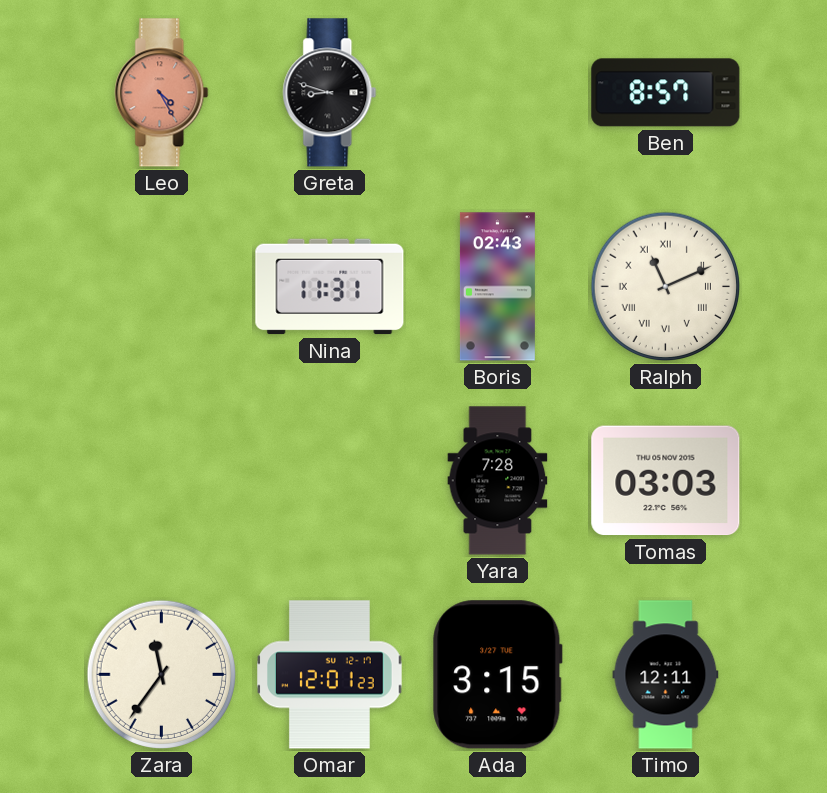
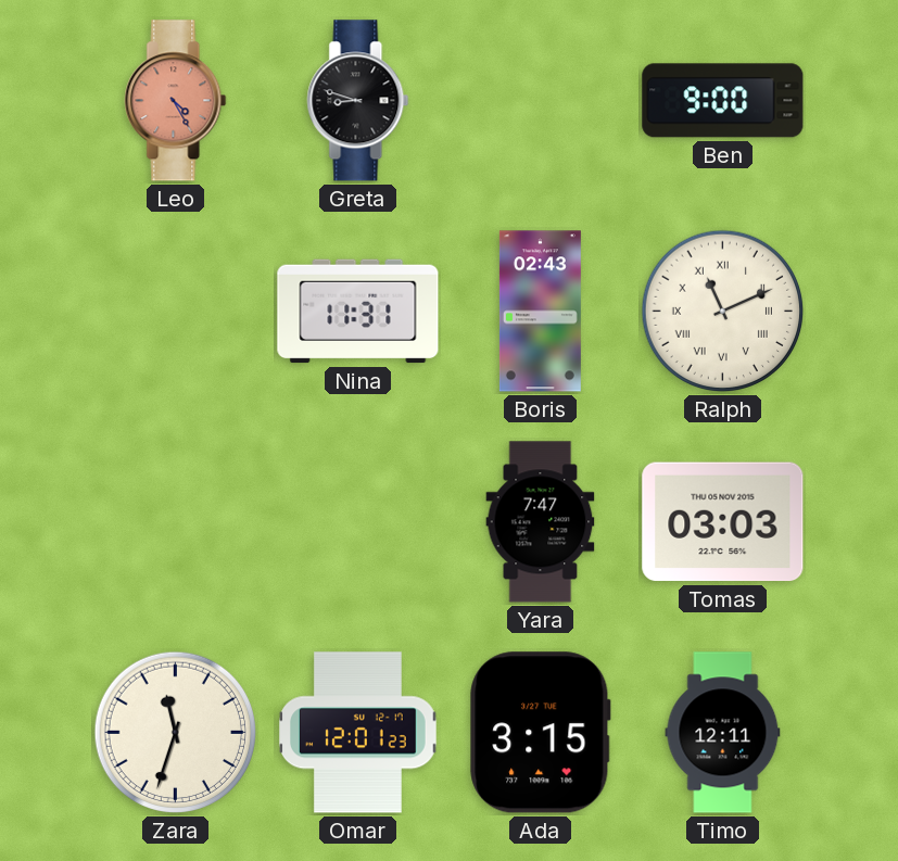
Ben: 8:57 -> 9:00 (723, 101)
Yara: 7:28 -> 7:47 (541, 522)
Zara: 11:36 -> 11:33 (176, 733)
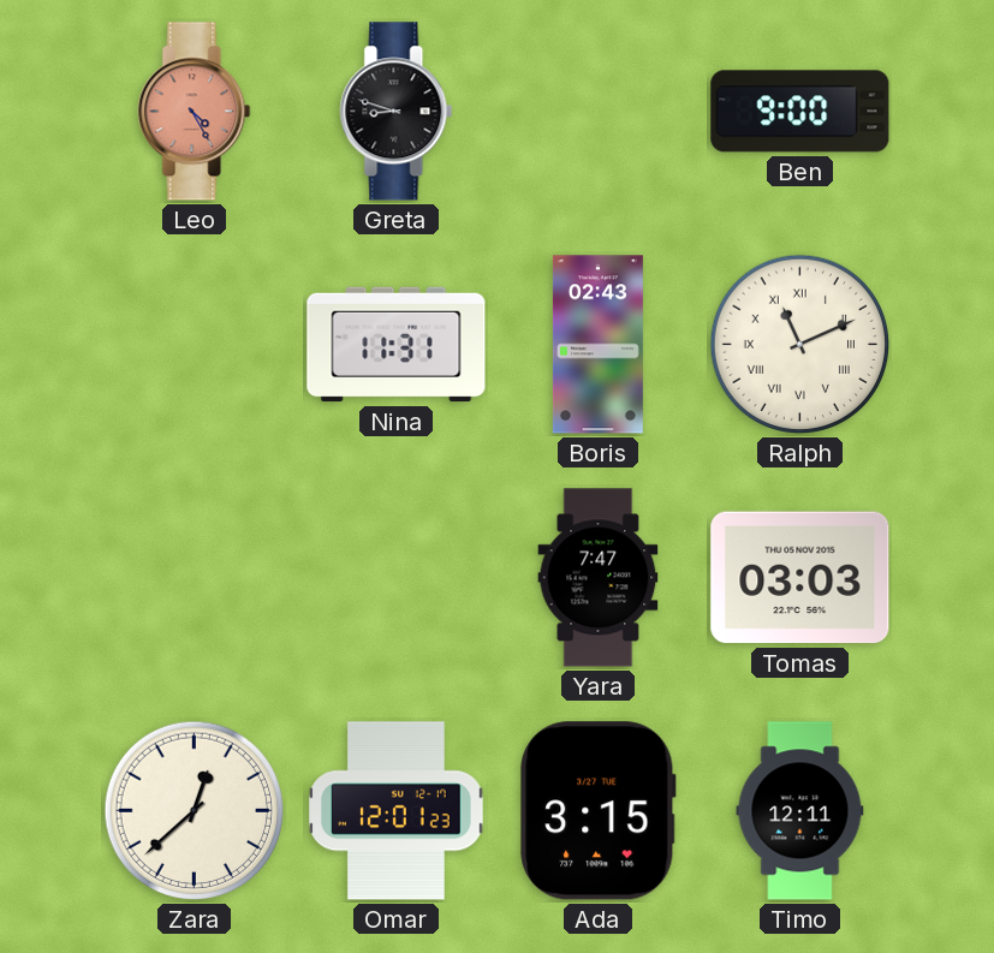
Zara: 11:33 -> 12:38 (195, 811)
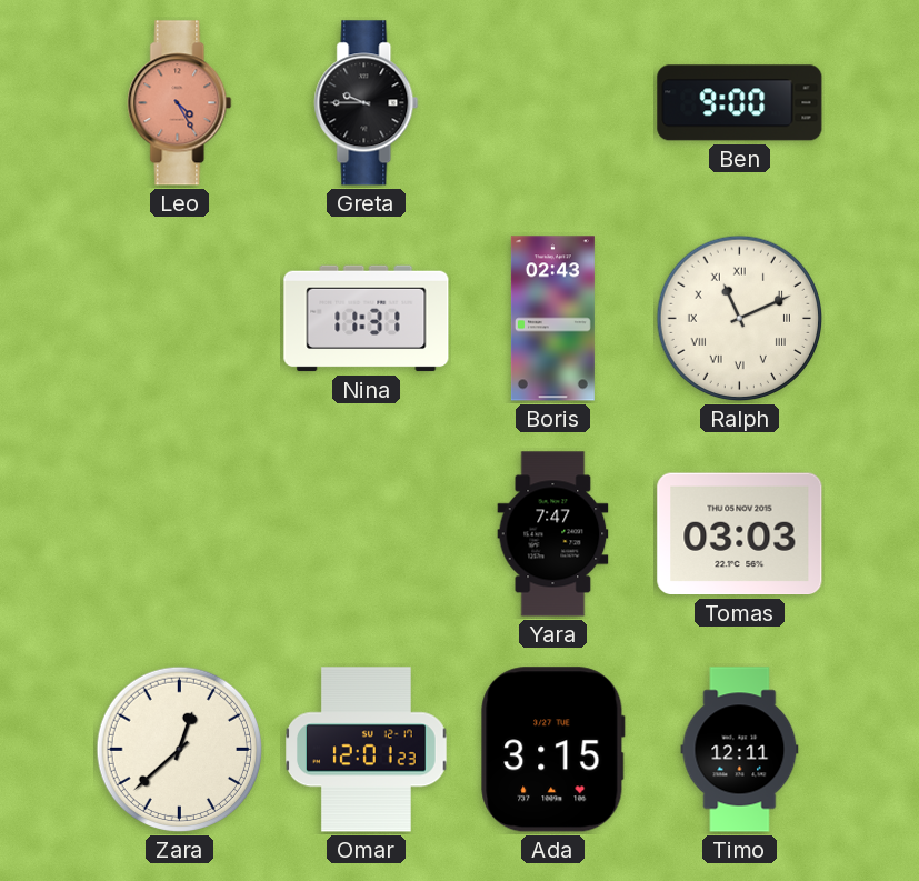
Greta: 8:48 -> 9:45 (367, 103)
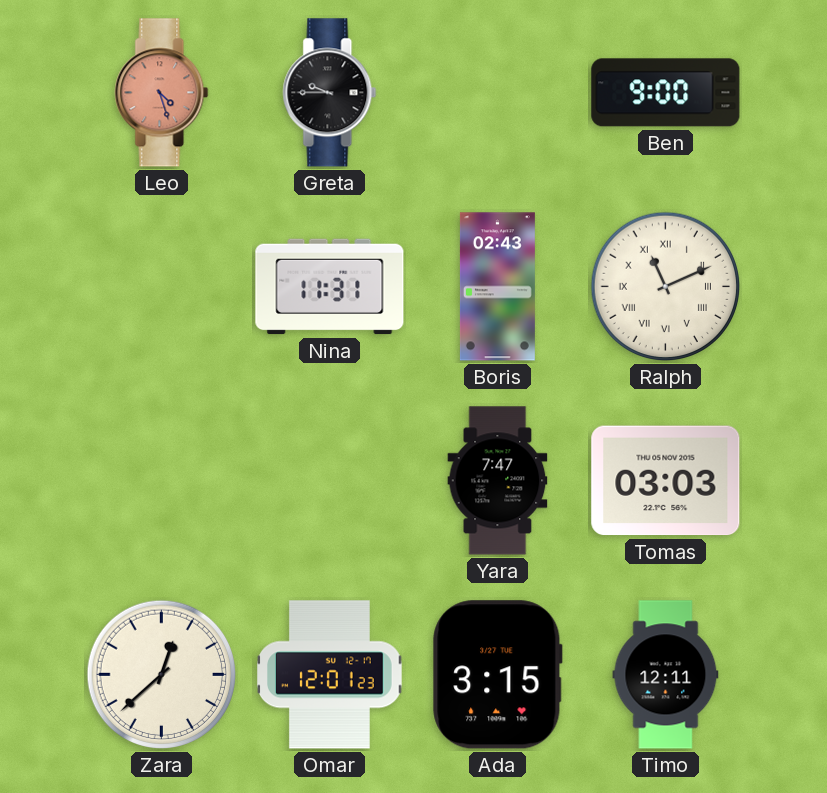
Leo: 4:25 -> 4:27 (162, 93)
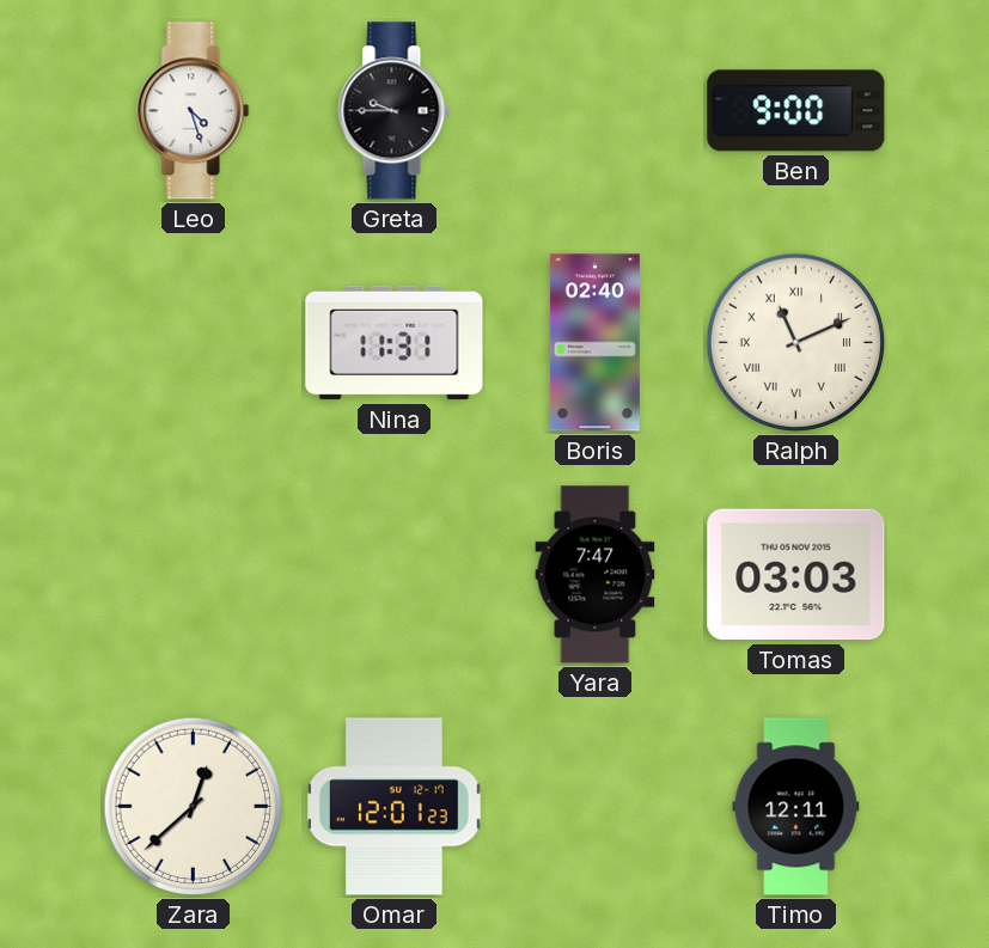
Leo dial: salmon -> white (194, 111)
Boris: 02:43 -> 02:40 (594, 343)
Ada: 3:15 -> none (498, 675)
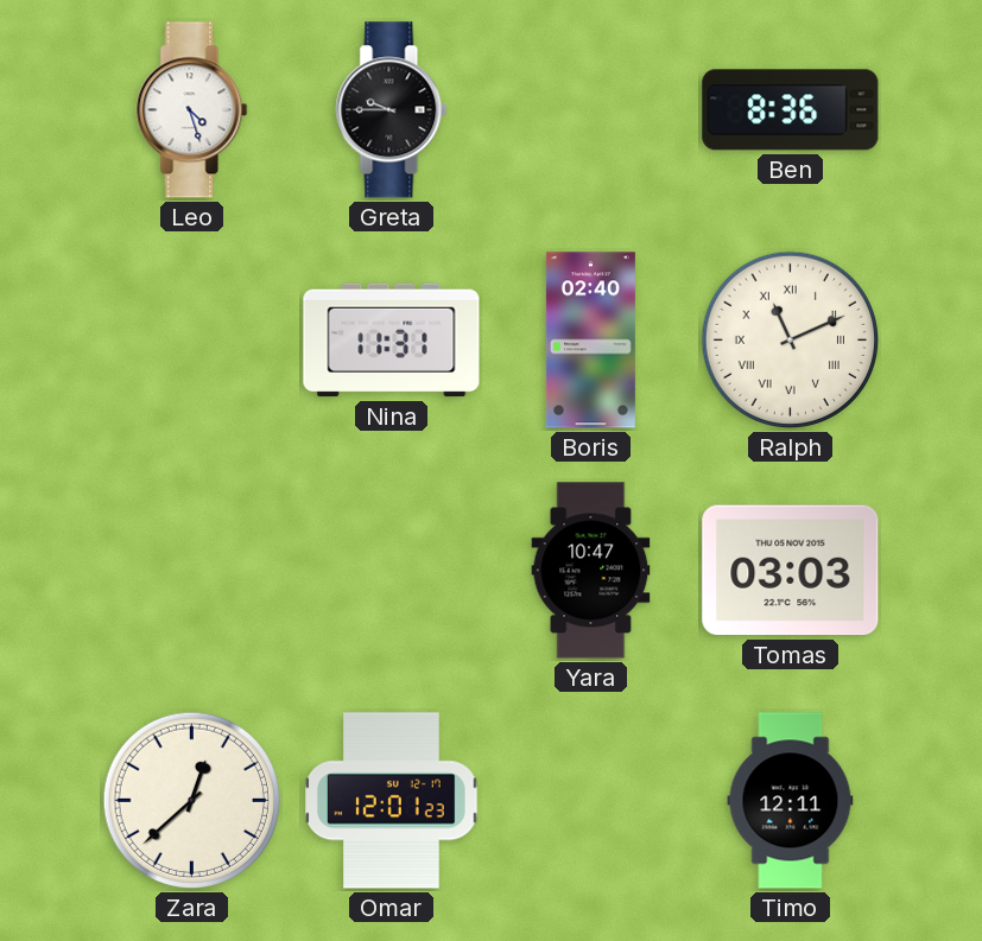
Ben: 9:00 -> 8:36 (791, 110)
Yara: 7:47 -> 10:47 (591, 571)
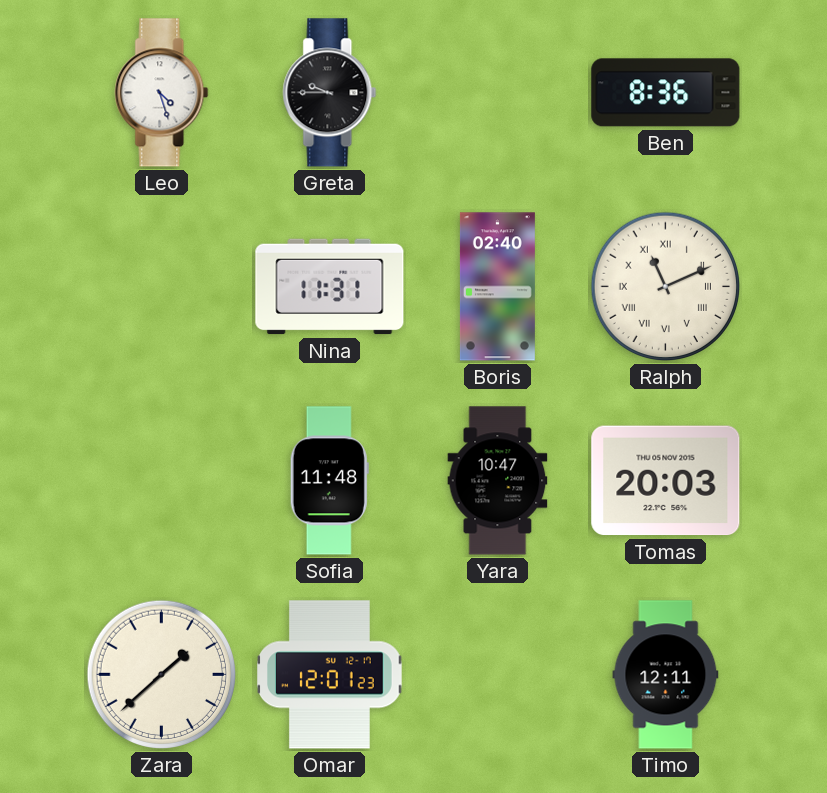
Sofia: none -> 11:48 (329, 481)
Tomas: 03:03 -> 20:03 (666, 481)
Zara: 12:38 -> 1:38 (162, 675)
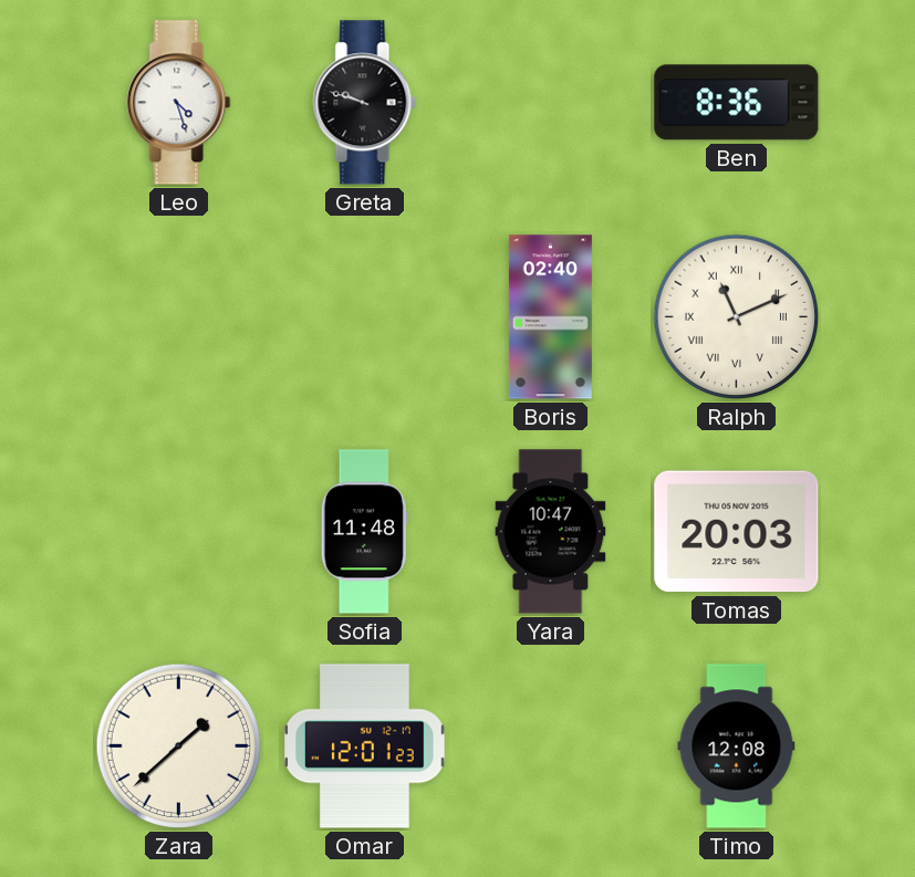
Greta: 9:45 -> 9:48 (365, 103)
Nina: 11:31 -> none (330, 287)
Timo: 12:11 -> 12:08 (737, 747)
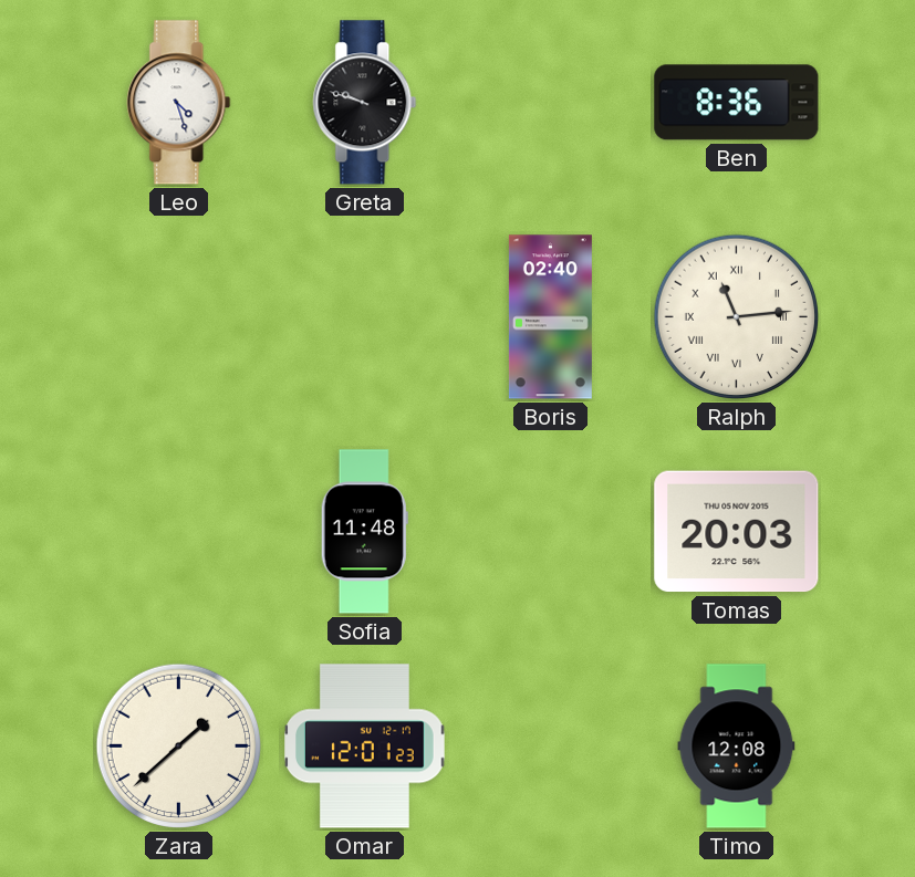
Ralph: 11:11 -> 11:14 (737, 317)
Yara: 10:47 -> none (551, 532)
